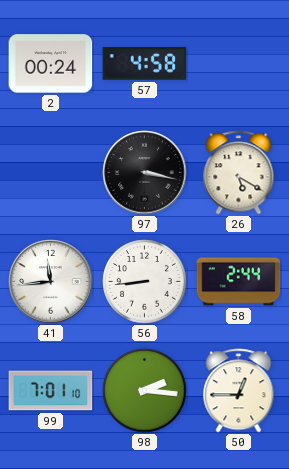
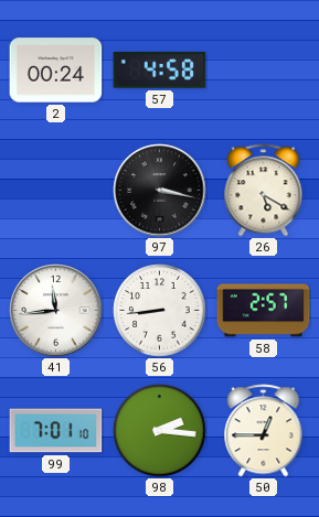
58: 2:44 -> 2:57 (264, 311)
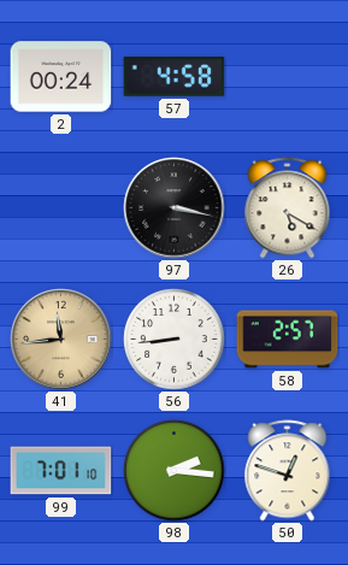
41 dial: white -> champagne (61, 340)
50: 12:45 -> 12:48 (288, 471)
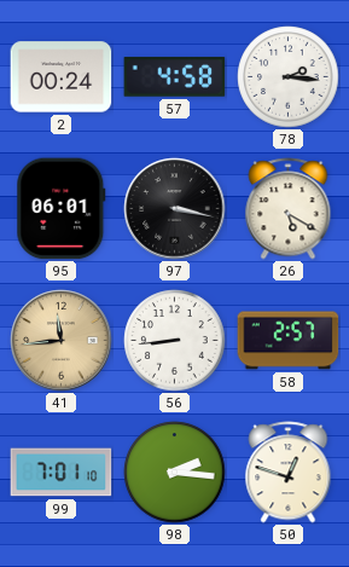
78: none -> 2:16 (289, 77)
95: none -> 06:01 (62, 209)
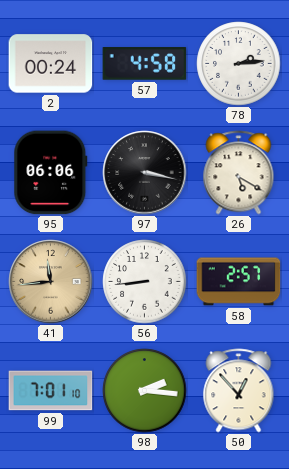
78: 2:16 -> 2:14 (239, 64)
95: 06:01 -> 06:06 (51, 173)
50: 12:48 -> 12:53 (239, 391)
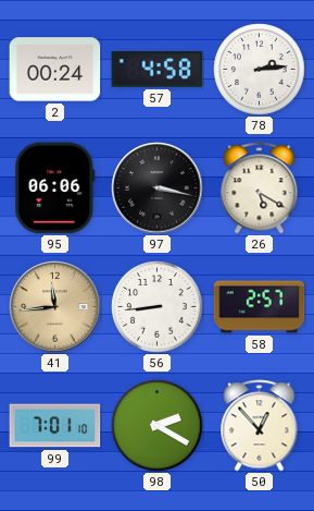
98: 2:16 -> 2:20 (158, 426)
